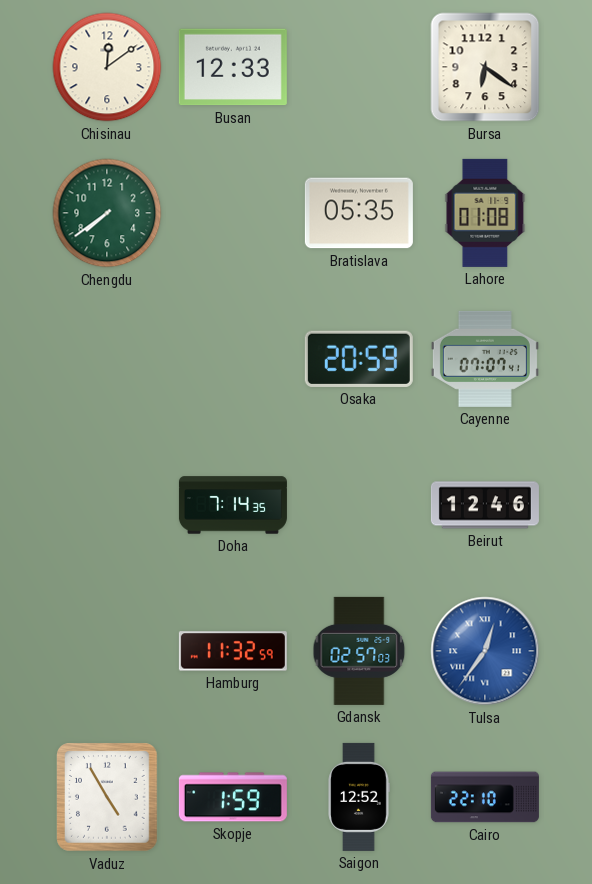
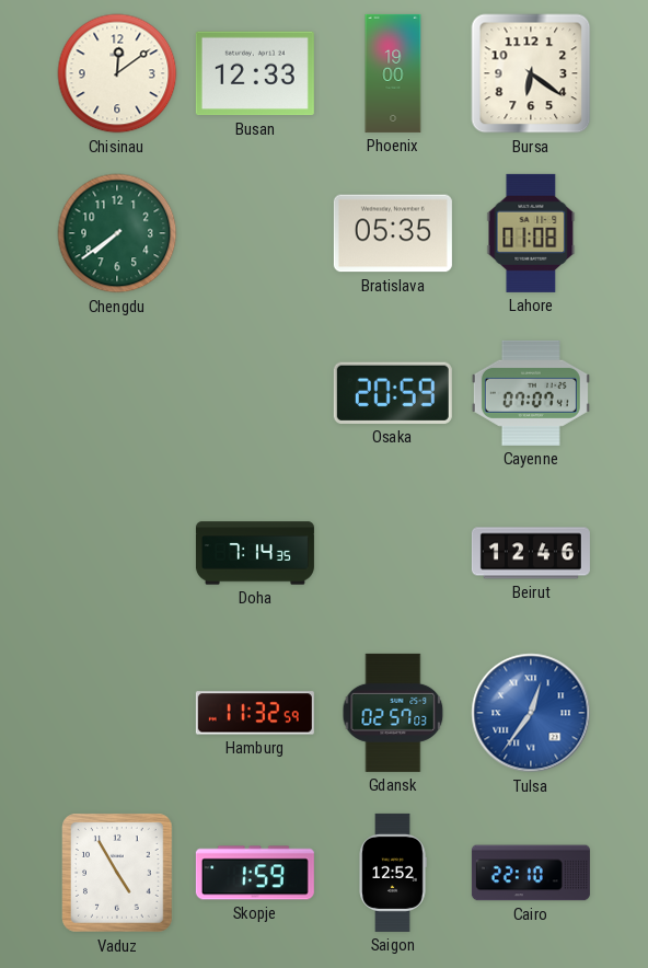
Phoenix: none -> 19:00 (393, 73)
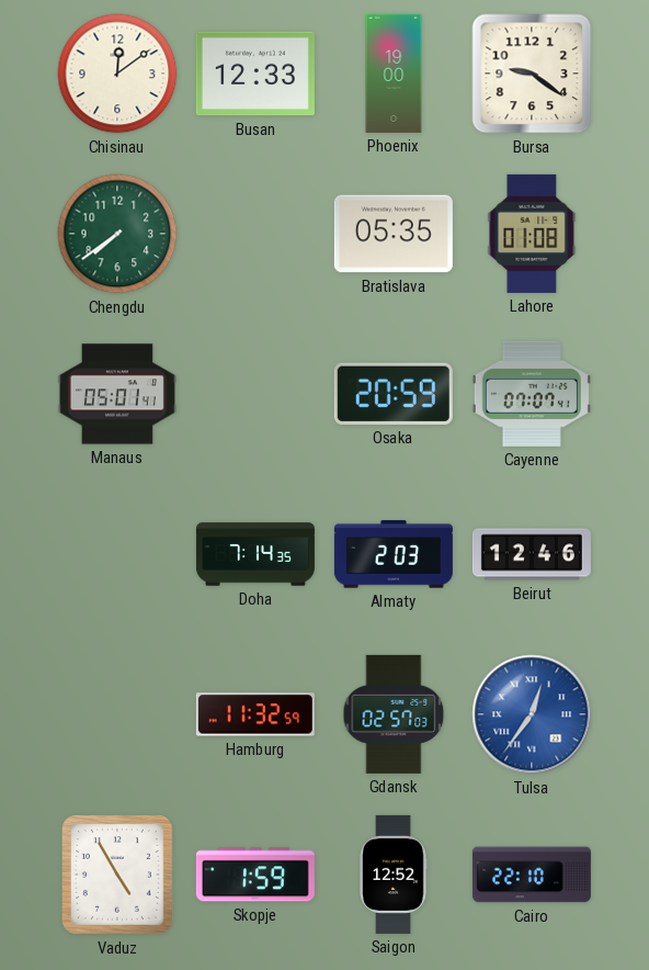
Bursa: 6:21 -> 9:21 (532, 74)
Manaus: none -> 05:01 (117, 394)
Almaty: none -> 2:03 (394, 554)
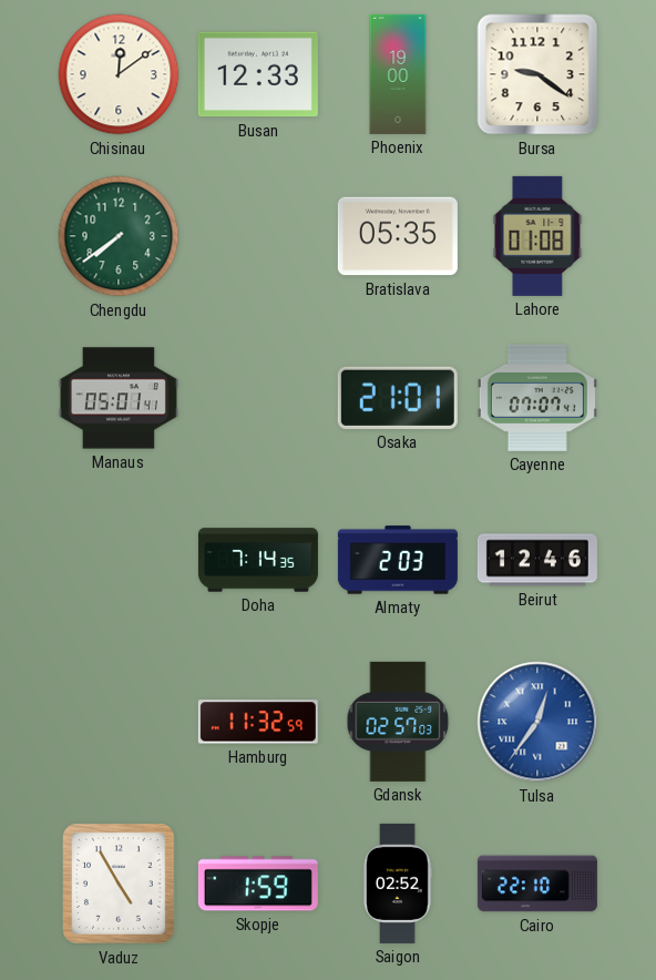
Osaka: 20:59 -> 21:01 (398, 398)
Saigon: 12:52 -> 02:52 (398, 884)
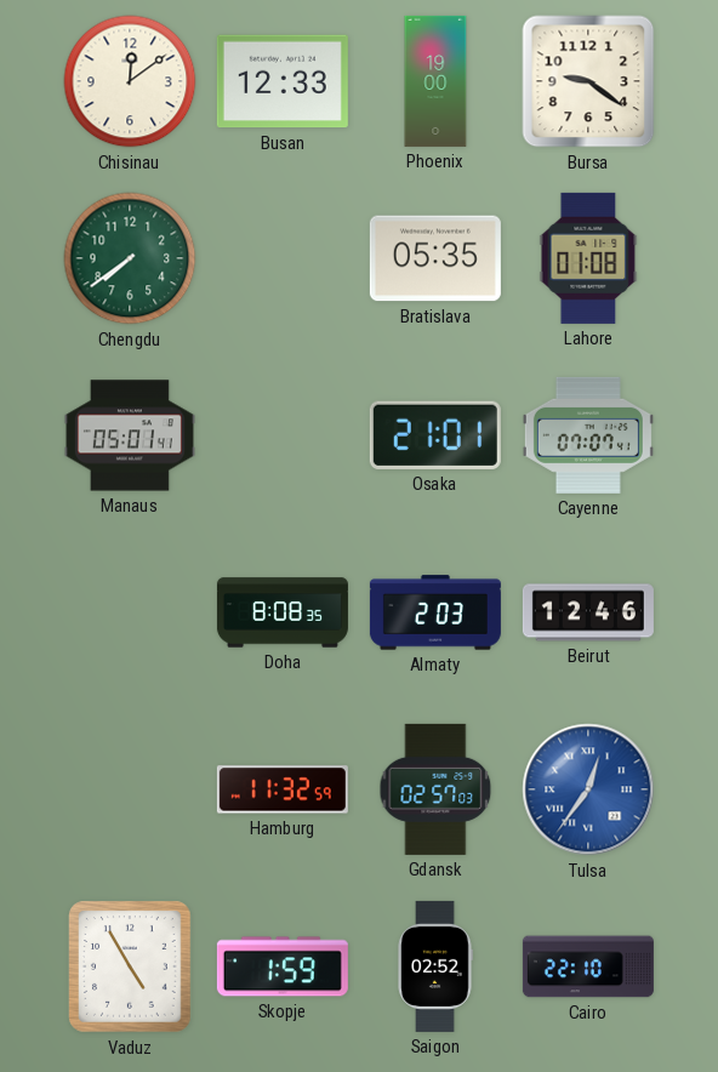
Doha: 7:14 -> 8:08 (283, 612)
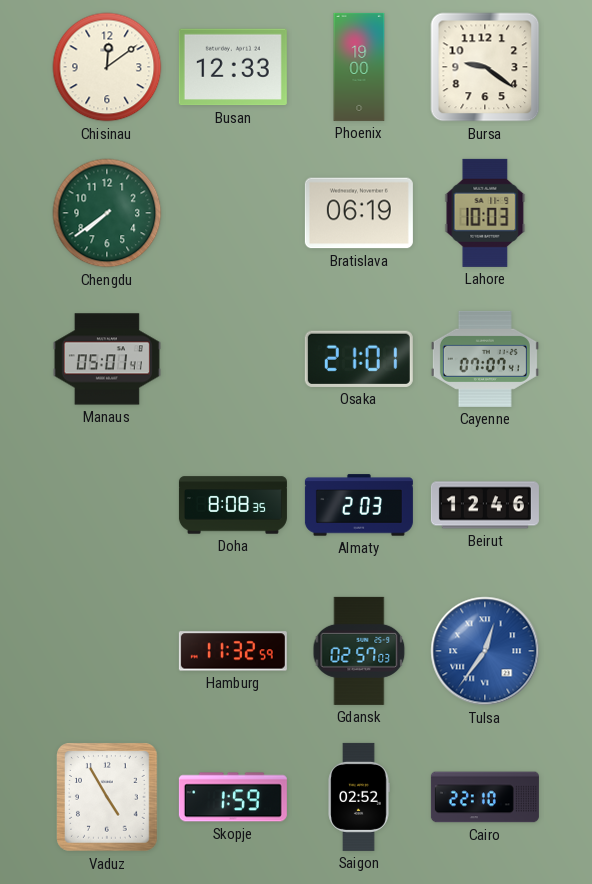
Bratislava: 05:35 -> 06:19 (359, 213)
Lahore: 01:08 -> 10:03 (485, 213)
